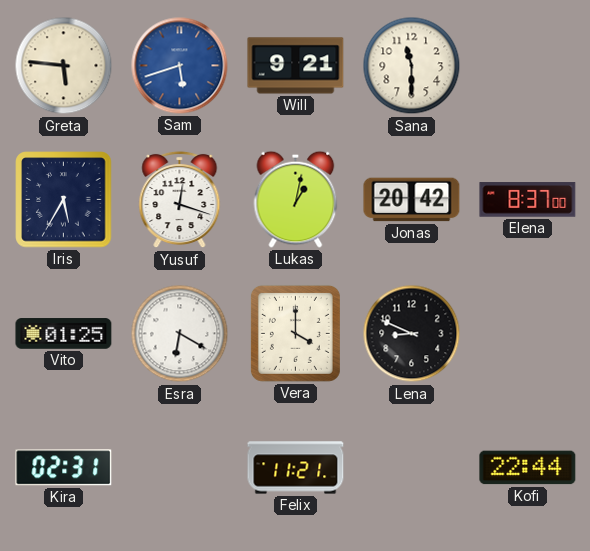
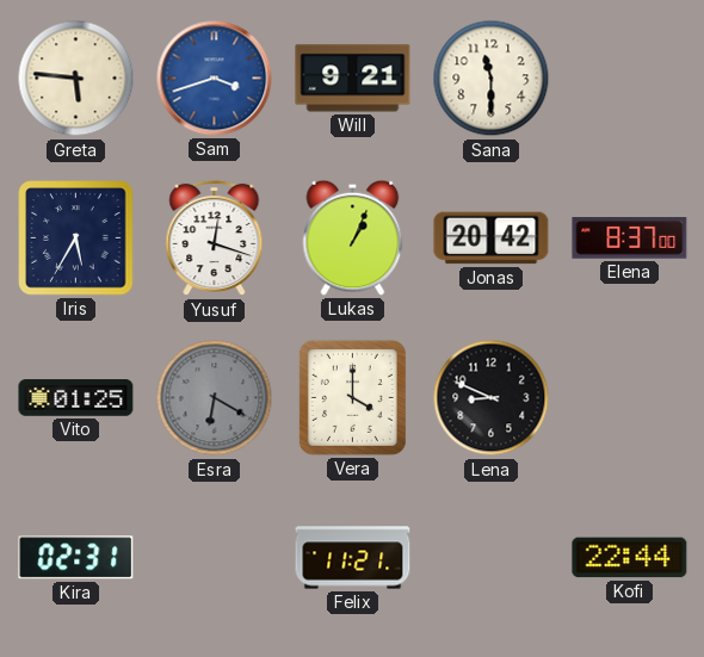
Sam: 5:42 -> 3:42 (215, 79)
Lukas: 1:02 -> 1:04 (353, 237)
Esra dial: white -> grey (215, 398)
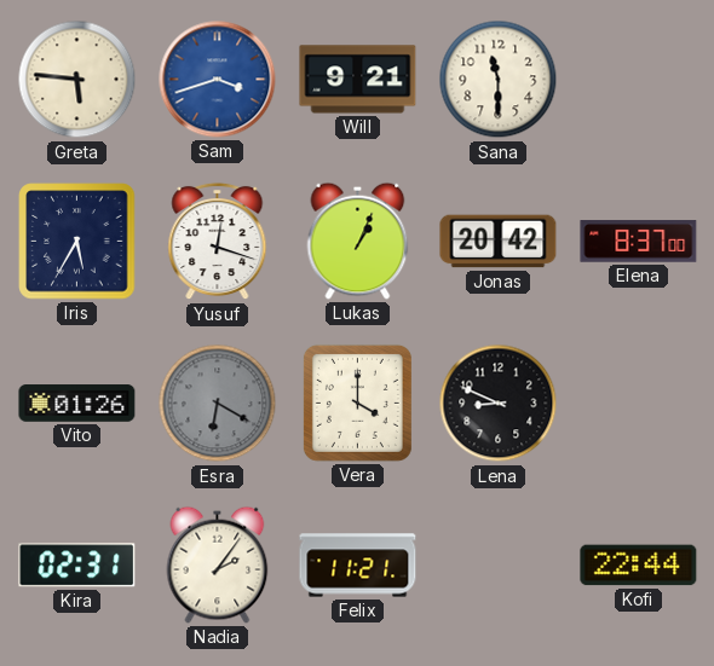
Vito: 01:25 -> 01:26 (77, 404)
Nadia: none -> 2:06 (218, 564)
